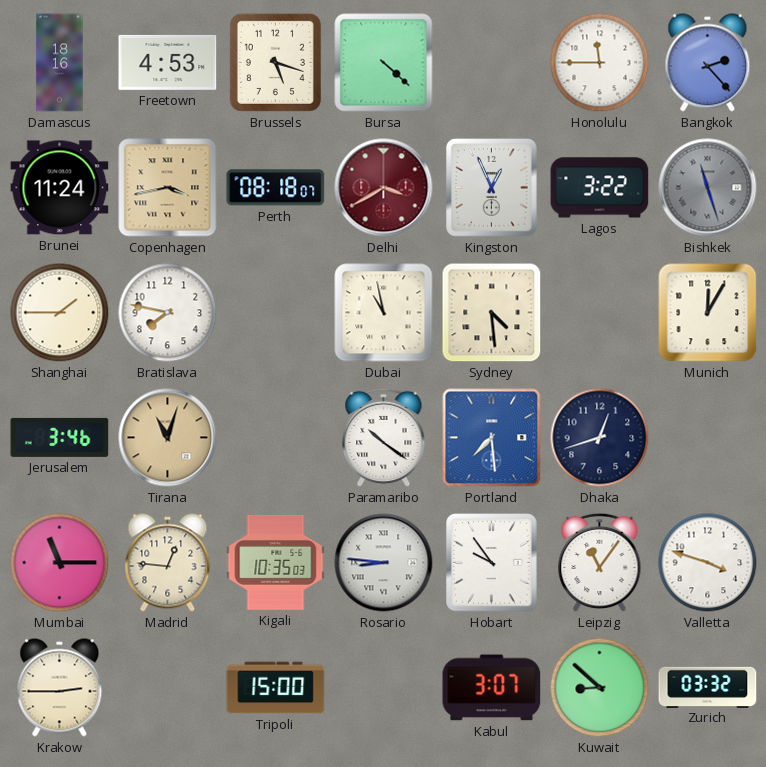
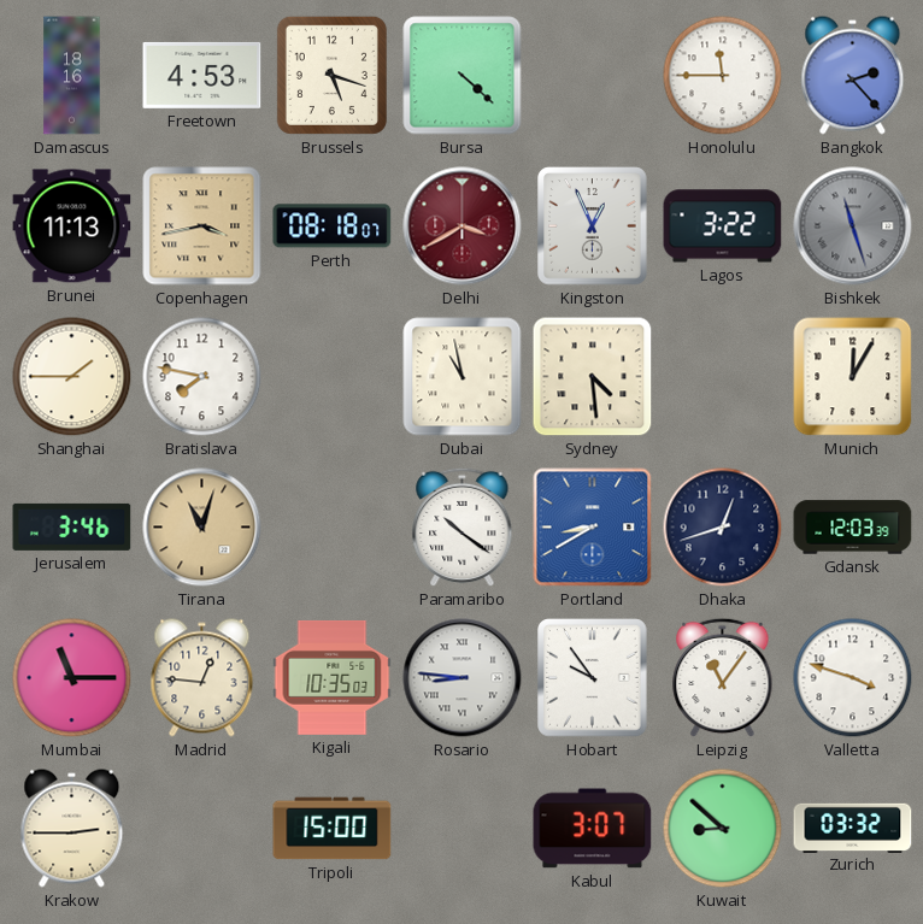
Brunei: 11:24 -> 11:13 (72, 226)
Portland: 7:29 -> 8:40 (593, 528)
Gdansk: none -> 12:03 (853, 528)
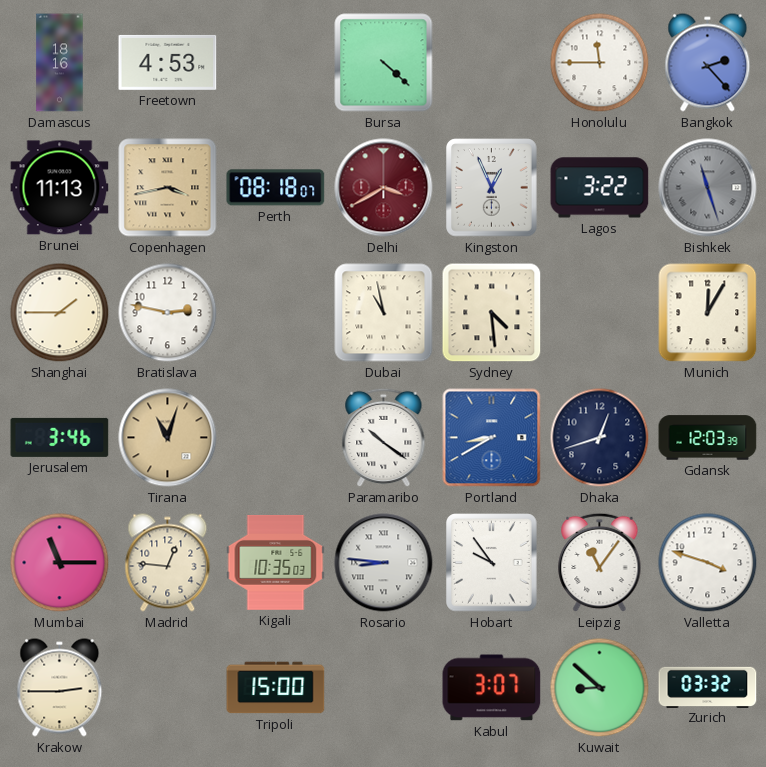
Brussels: 5:18 -> none (331, 75)
Bratislava: 7:47 -> 2:47 (168, 313)
